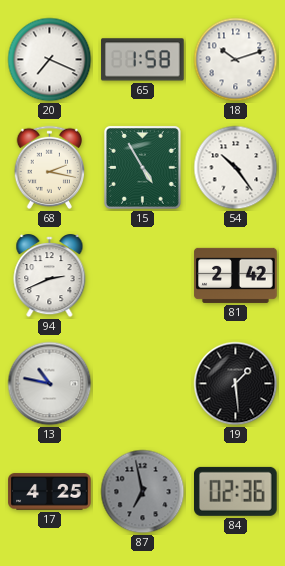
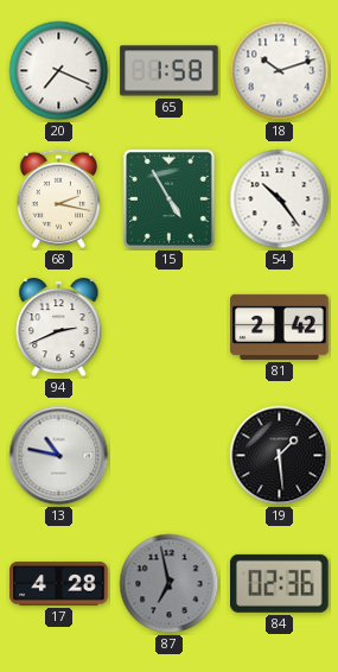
17: 4:25 -> 4:28 (59, 584)
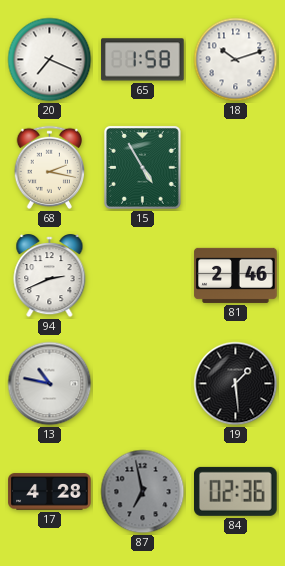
54: 10:24 -> none (280, 199)
81: 2:42 -> 2:46 (236, 275)
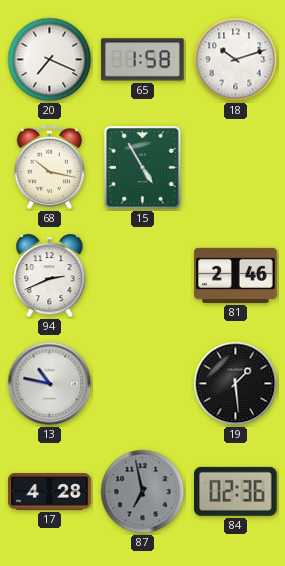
68: 2:17 -> 10:17 (49, 167)
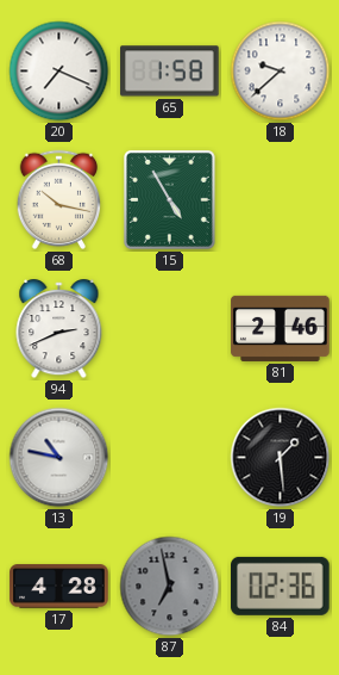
18: 10:12 -> 9:38 (281, 72)
